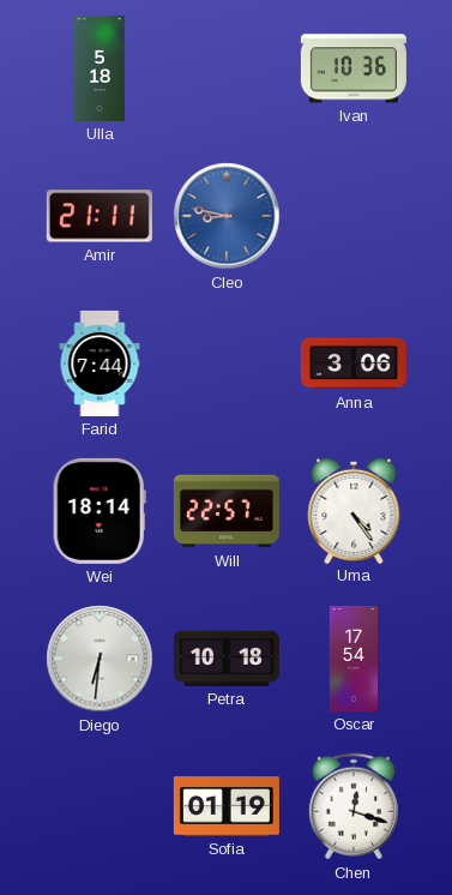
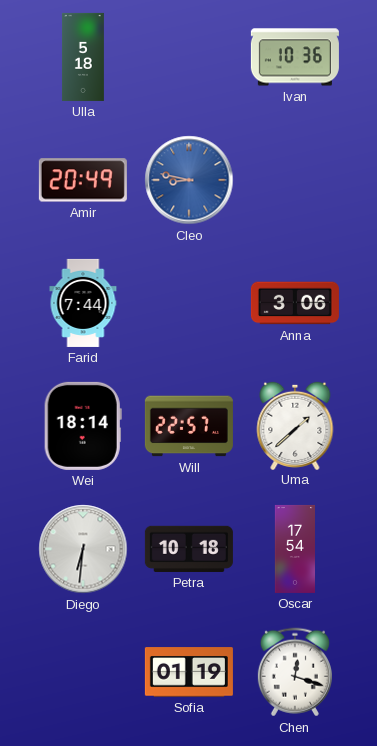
Amir: 21:11 -> 20:49 (83, 180)
Uma: 4:24 -> 1:38 (295, 425)
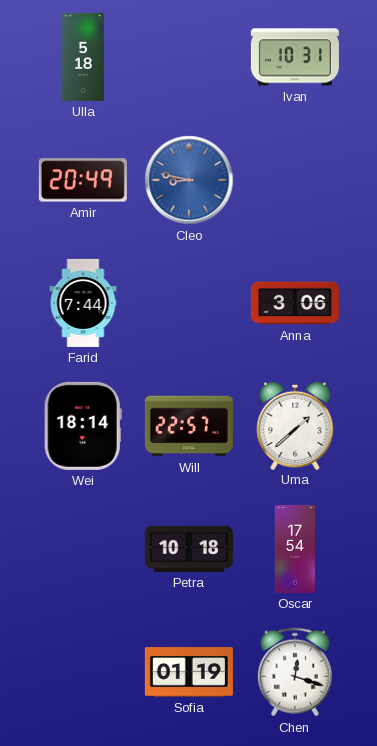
Ivan: 10:36 -> 10:31 (295, 57)
Diego: 6:31 -> none (83, 549)
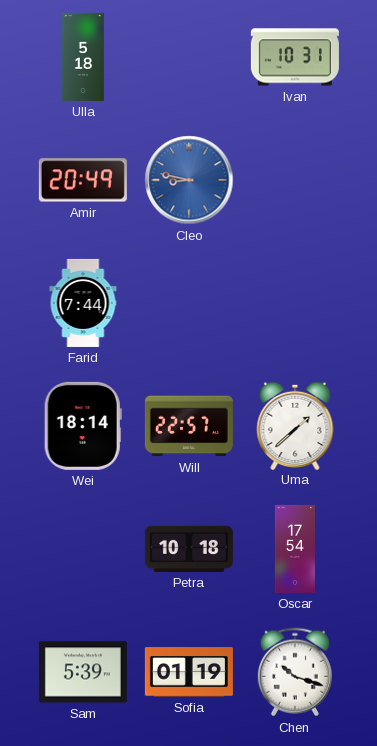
Anna: 3:06 -> none (295, 303)
Sam: none -> 5:39 (83, 672)
Chen: 12:18 -> 10:18 (295, 672)
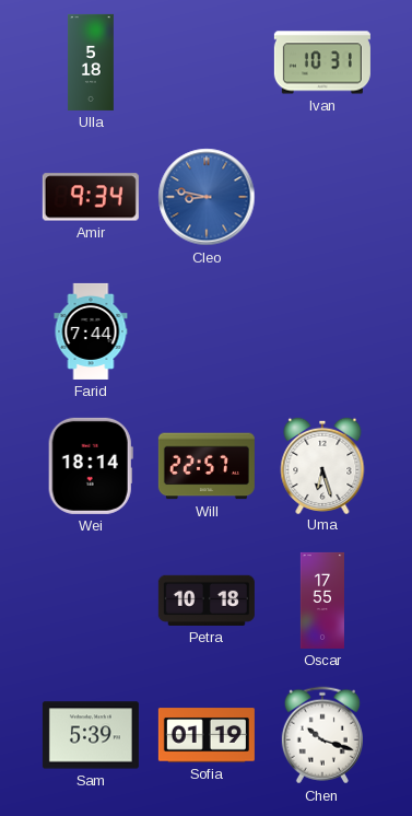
Amir: 20:49 -> 9:34 (91, 197)
Uma: 1:38 -> 6:27 (322, 465)
Oscar: 17:54 -> 17:55 (321, 601)
